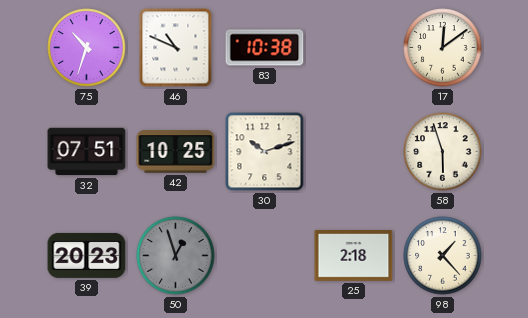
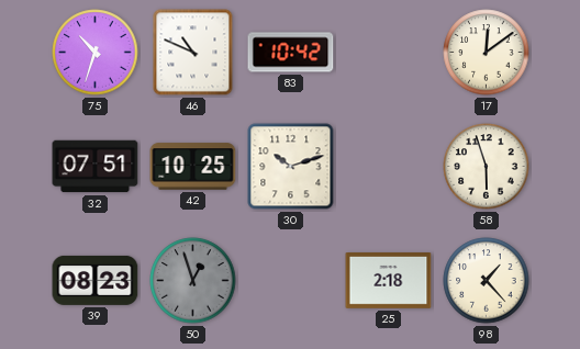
83: 10:38 -> 10:42 (291, 53)
39: 20:23 -> 08:23 (96, 280)
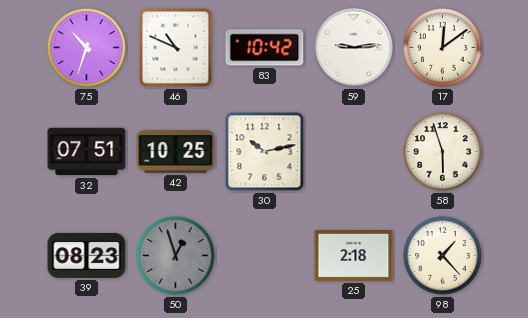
59: none -> 9:14 (354, 48)
30: 10:12 -> 10:13 (265, 152)
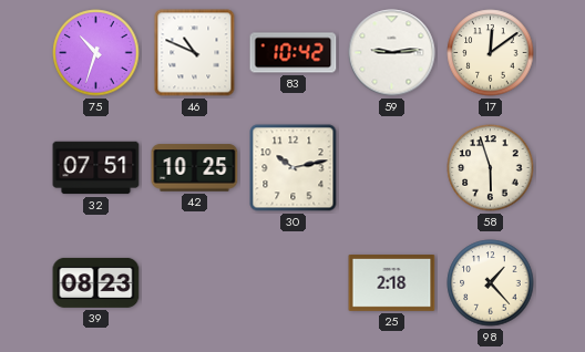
50: 12:57 -> none (176, 256)
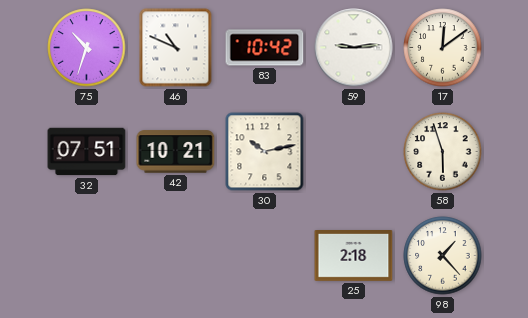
42: 10:25 -> 10:21 (176, 152)
39: 08:23 -> none (96, 282)
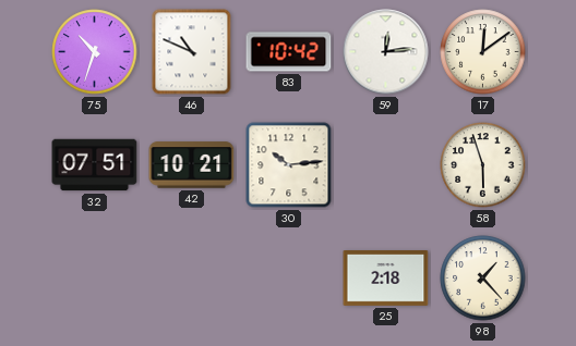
59: 9:14 -> 12:14 (386, 52)
30: 10:13 -> 10:14 (289, 165)
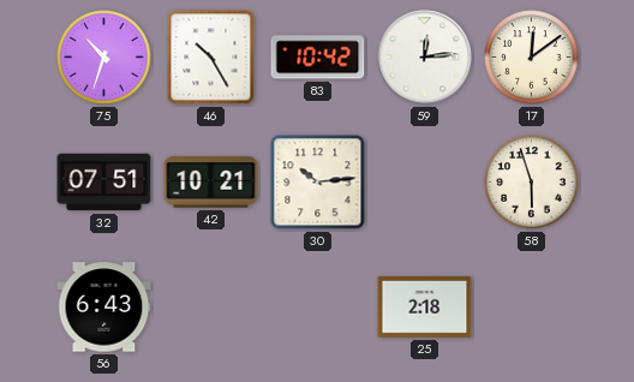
46: 10:49 -> 10:25 (211, 58)
56: none -> 6:43 (104, 308)
98: 1:23 -> none (483, 279)
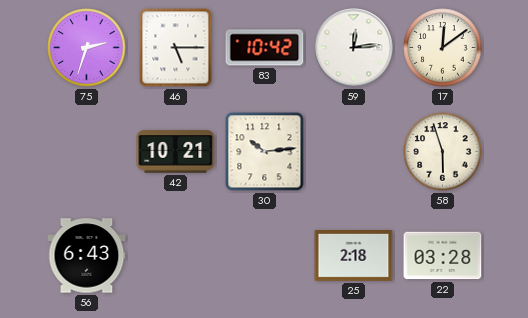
75: 10:33 -> 2:33 (87, 48)
46: 10:25 -> 5:15 (176, 48)
32: 07:51 -> none (104, 183)
22: none -> 03:28 (443, 256)
